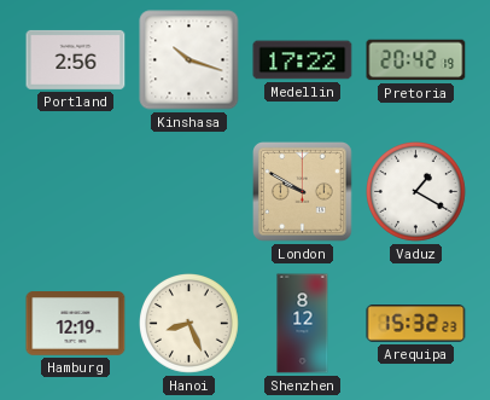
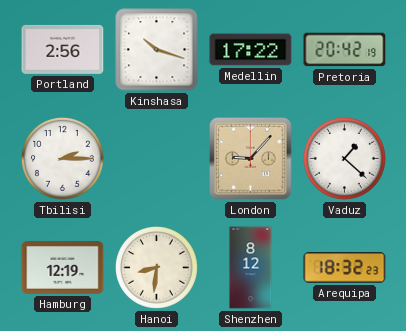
Tbilisi: none -> 2:15 (63, 159)
London: 9:50 -> 9:07 (251, 159)
Vaduz: 1:20 -> 1:22 (345, 159)
Hanoi: 8:26 -> 8:31 (157, 268)
Arequipa: 15:32 -> 18:32 (345, 268)
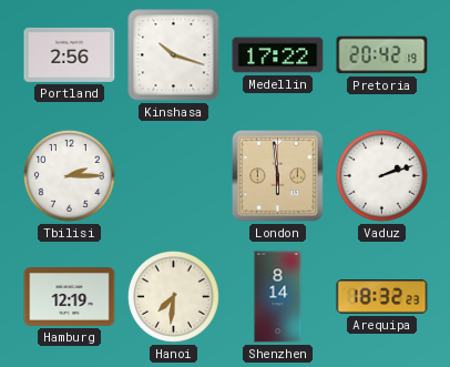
London: 9:07 -> 5:59 (278, 176)
Vaduz: 1:22 -> 2:12 (382, 176)
Hanoi: 8:31 -> 7:31 (174, 297)
Shenzhen: 8:12 -> 8:14 (278, 297)
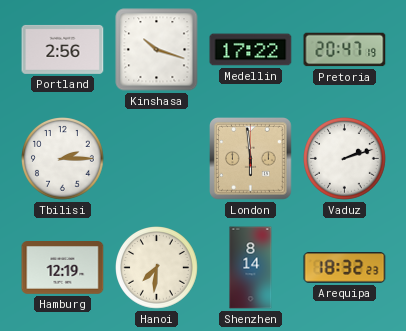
Pretoria: 20:42 -> 20:47 (345, 50)
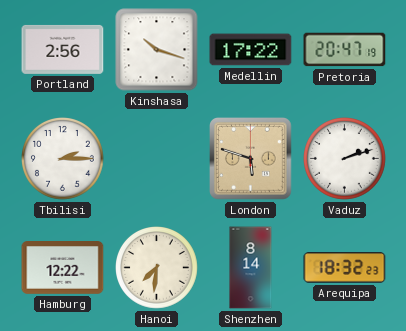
London: 5:59 -> 5:48 (251, 159)
Hamburg: 12:19 -> 12:22 (63, 268)
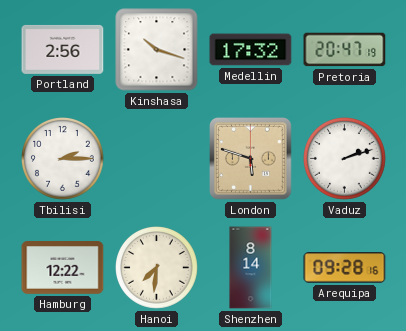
Medellin: 17:22 -> 17:32 (251, 50)
Arequipa: 18:32 -> 09:28 (345, 268)
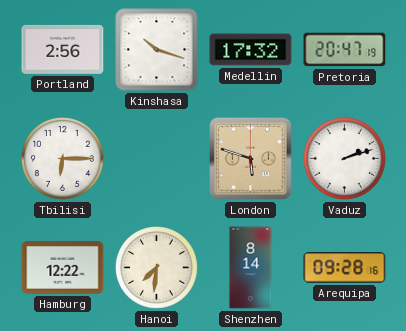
Tbilisi: 2:15 -> 6:15 (63, 159)
